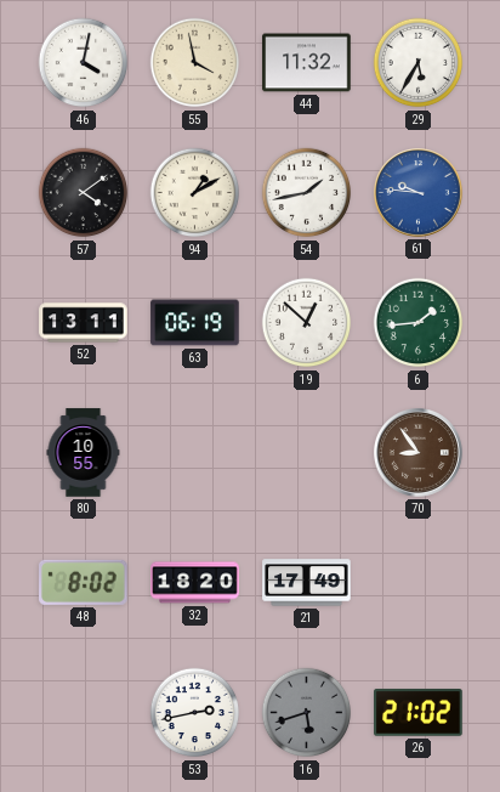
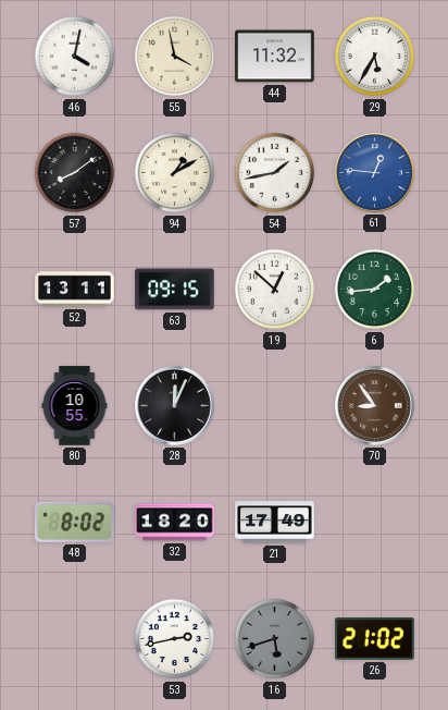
57: 4:09 -> 8:09 (75, 173)
61: 9:46 -> 12:46 (375, 173)
63: 06:19 -> 09:15 (175, 290)
28: none -> 12:04 (175, 406)
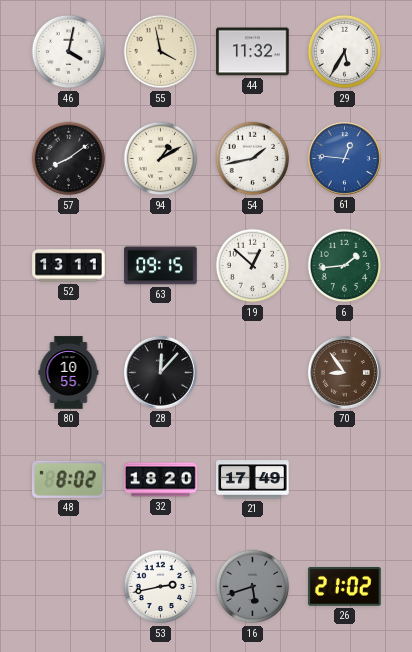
28: 12:04 -> 12:07 (161, 373)
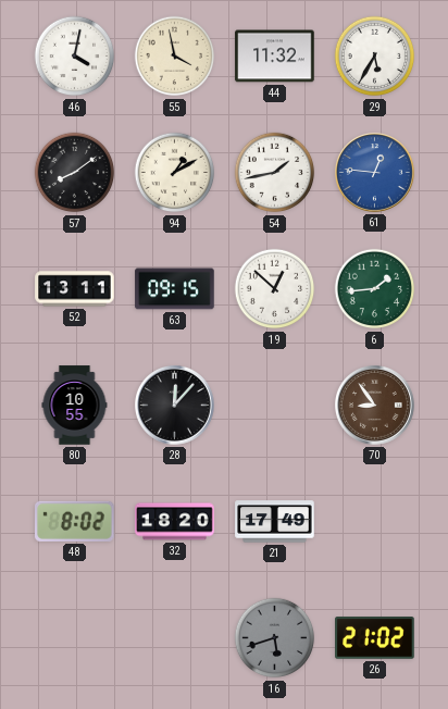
53: 2:43 -> none (161, 587)
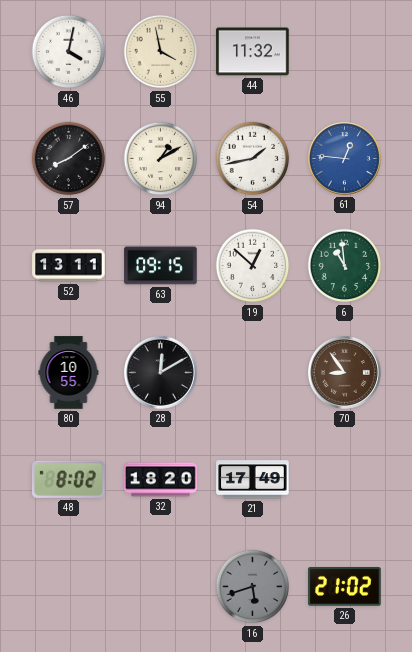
29: 5:35 -> none (375, 57)
6: 1:44 -> 10:59 (345, 266)
28: 12:07 -> 12:10 (161, 373)
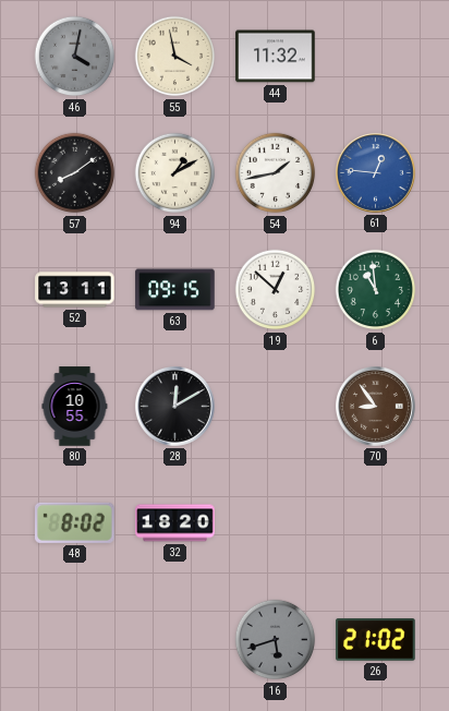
46 dial: white -> grey (75, 57)
21: 17:49 -> none (253, 480)
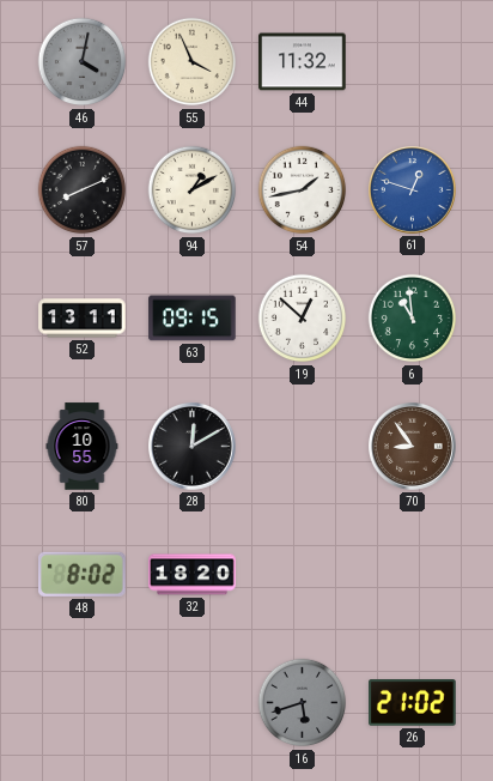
55: 3:58 -> 3:56 (193, 62)
57: 8:09 -> 8:11 (83, 190)
61: 12:46 -> 12:48 (413, 190)
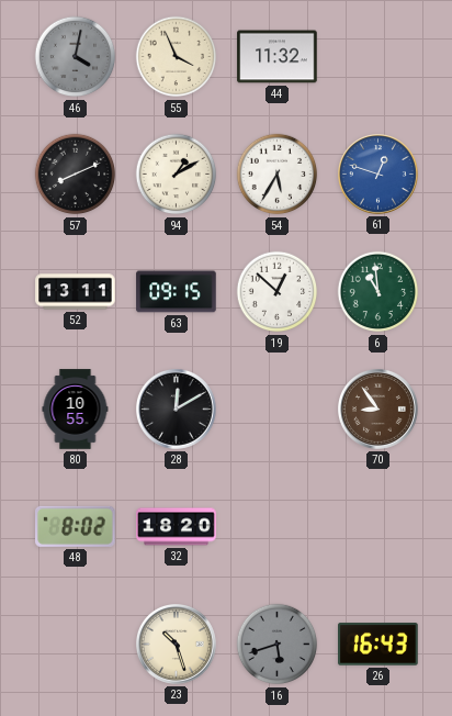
54: 1:43 -> 5:35 (278, 175)
23: none -> 10:27 (177, 645)
26: 21:02 -> 16:43 (378, 645)
